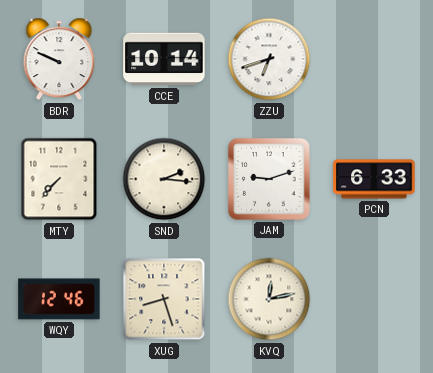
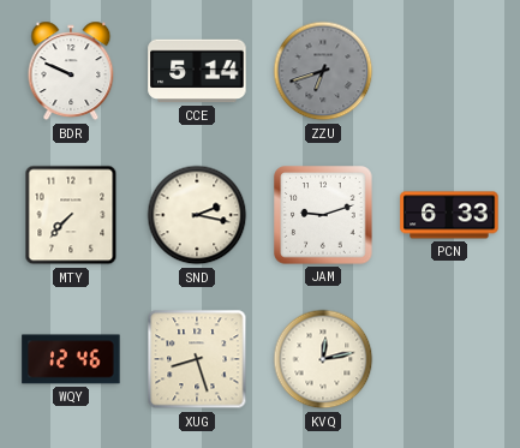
CCE: 10:14 -> 5:14 (197, 71)
ZZU dial: white -> grey (323, 71)
SND: 2:16 -> 2:17 (197, 215)
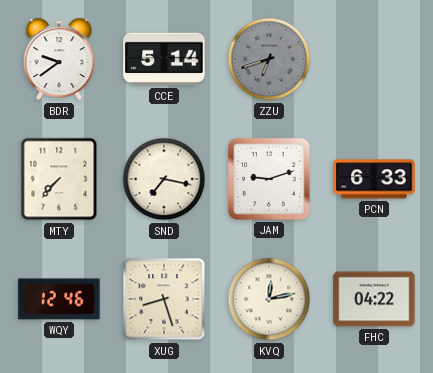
BDR: 9:49 -> 9:39 (59, 59)
SND: 2:17 -> 7:17 (164, 179)
FHC: none -> 04:22 (374, 299)
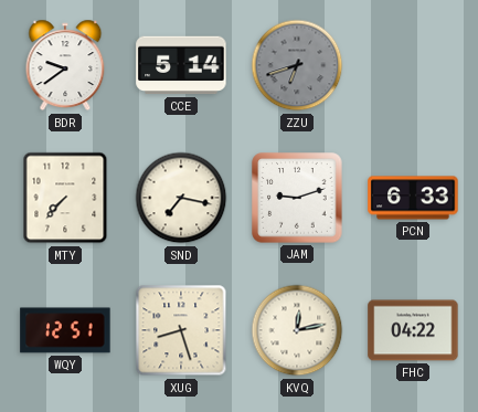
WQY: 12:46 -> 12:51 (65, 330)
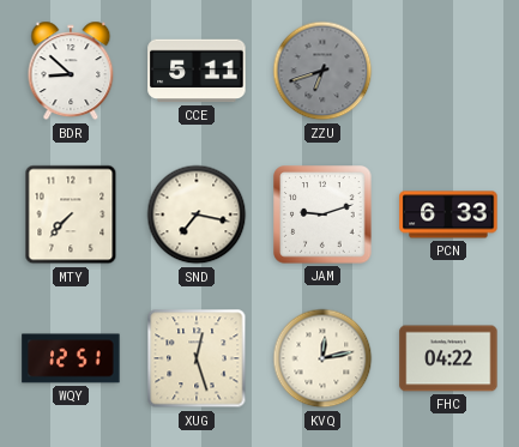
BDR: 9:39 -> 8:52 (71, 71)
CCE: 5:14 -> 5:11 (197, 71)
XUG: 8:27 -> 12:27 (197, 358)
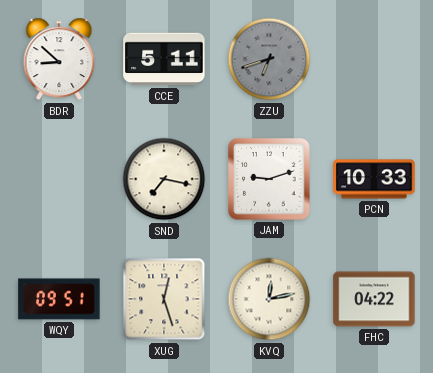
MTY: 7:37 -> none (71, 215)
PCN: 6:33 -> 10:33 (374, 179)
WQY: 12:51 -> 09:51 (59, 299)
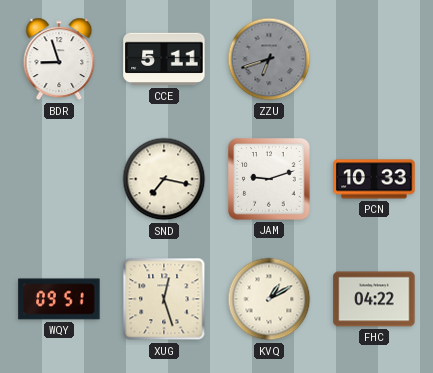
BDR: 8:52 -> 8:57 (59, 59)
KVQ: 12:13 -> 1:10 (269, 299)
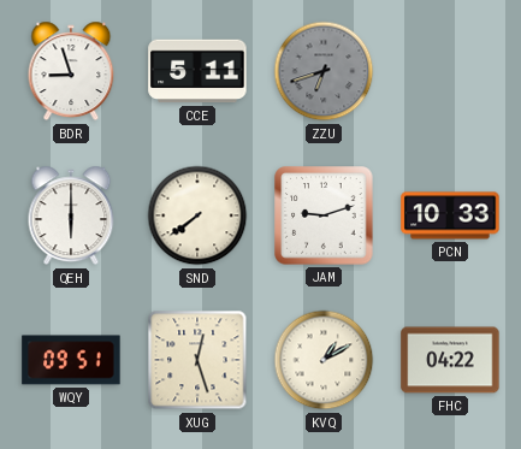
QEH: none -> 6:00 (71, 215)
SND: 7:17 -> 7:39 (197, 215)
